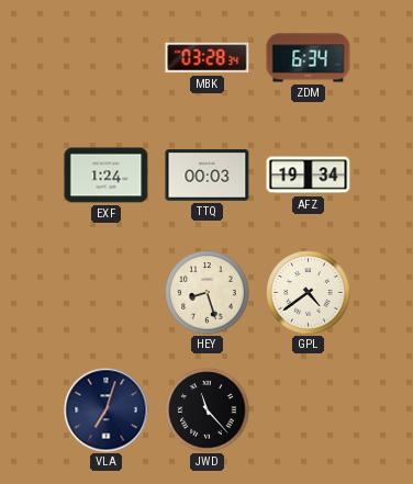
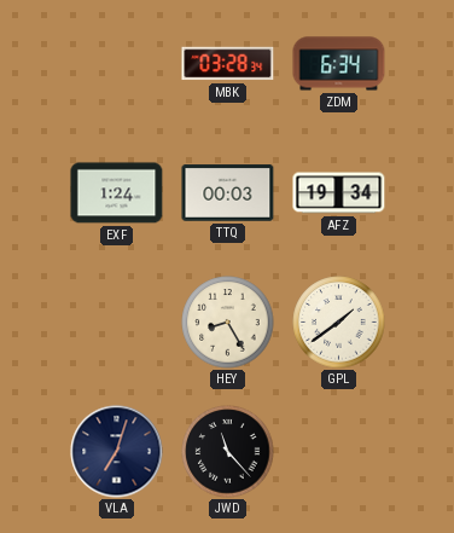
HEY: 8:27 -> 8:25 (228, 323)
GPL: 4:39 -> 1:39 (339, 323)
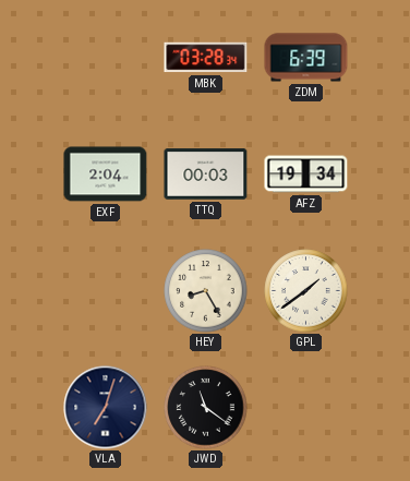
ZDM: 6:34 -> 6:39 (306, 58)
EXF: 1:24 -> 2:04 (106, 175)
JWD: 11:23 -> 11:21 (206, 408)
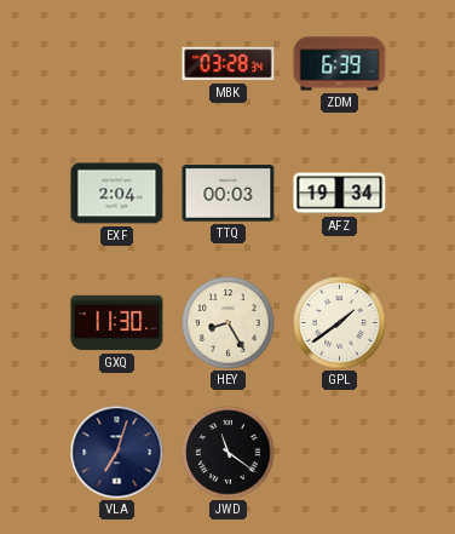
GXQ: none -> 11:30 (117, 323)
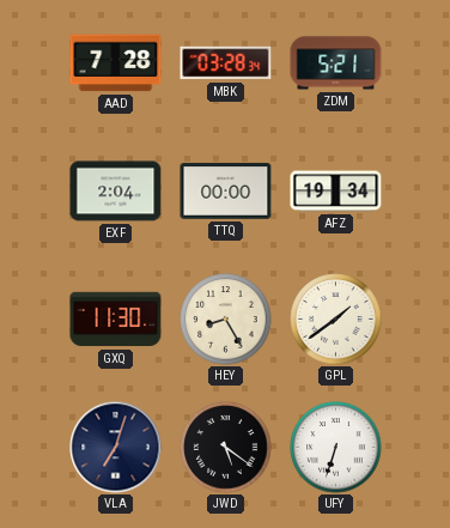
AAD: none -> 7:28 (116, 63)
ZDM: 6:39 -> 5:21 (336, 63)
TTQ: 00:03 -> 00:00 (226, 192)
JWD: 11:21 -> 5:21 (226, 448)
UFY: none -> 6:33 (336, 448)
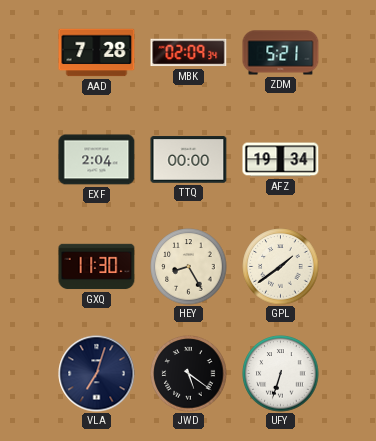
MBK: 03:28 -> 02:09 (189, 53)
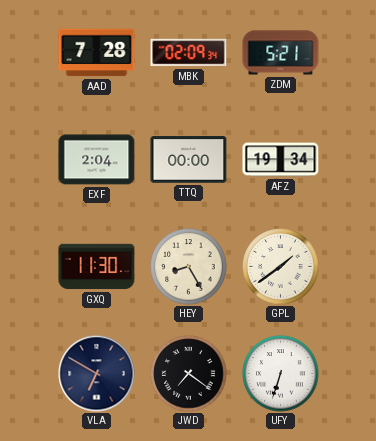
VLA: 7:03 -> 6:50 (97, 374)
JWD: 5:21 -> 7:21 (189, 374)
